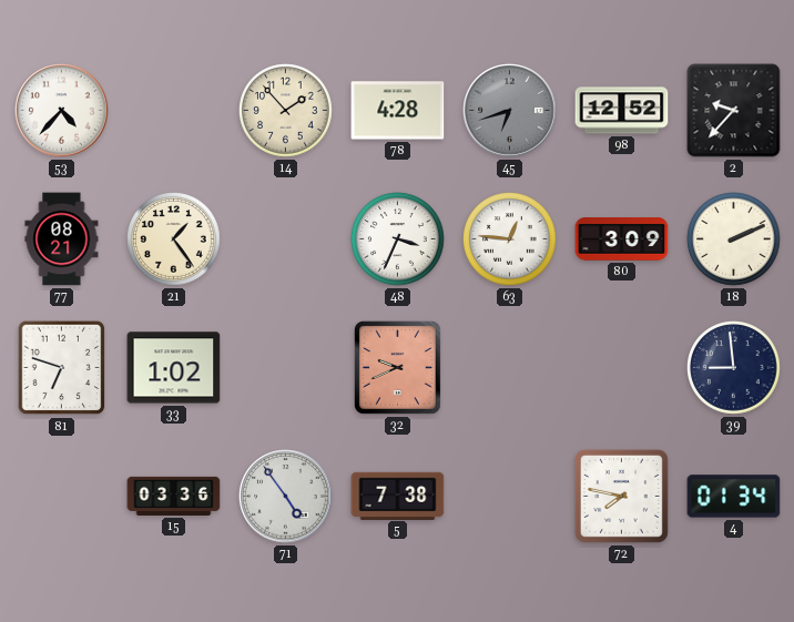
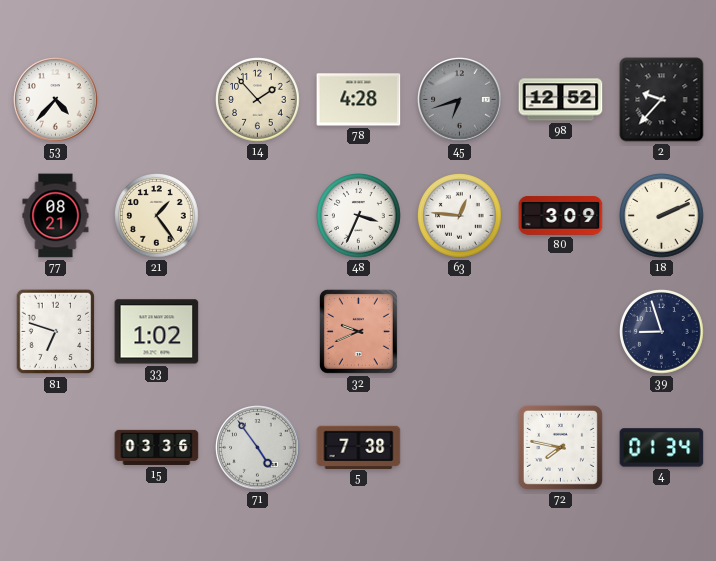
39: 8:59 -> 8:57 (662, 332)
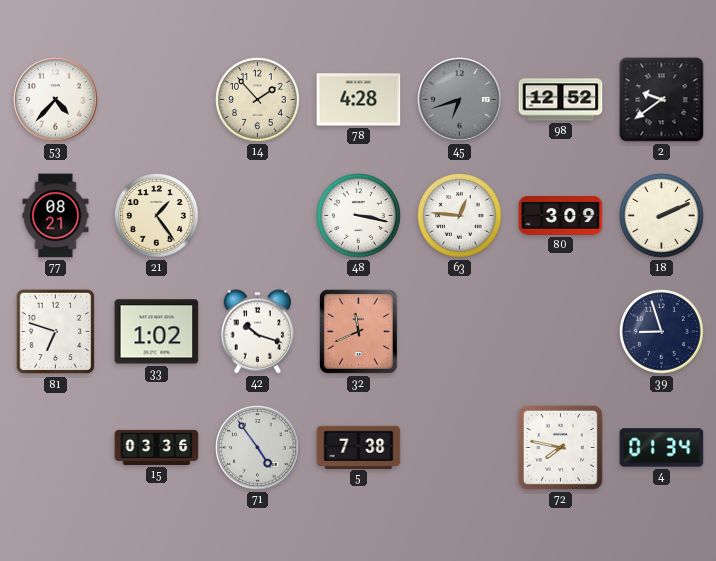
2: 9:37 -> 9:39 (662, 100)
48: 3:34 -> 3:17 (359, 216)
42: none -> 10:18 (258, 332)
32: 9:41 -> 11:41 (358, 331)
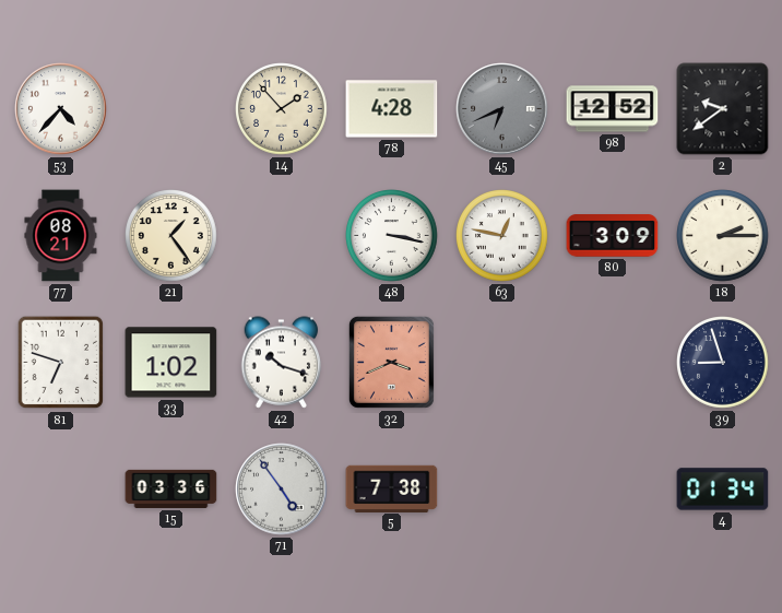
45: 6:42 -> 6:41 (502, 109)
63: 12:46 -> 12:47 (502, 236)
18: 2:11 -> 2:15 (723, 236)
32: 11:41 -> 3:41 (391, 362)
72: 7:47 -> none (560, 447)
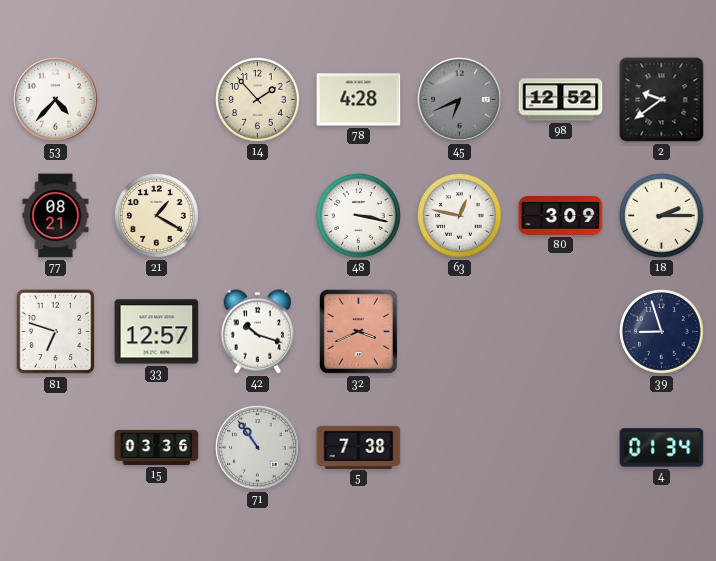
21: 1:24 -> 1:20 (157, 216)
33: 1:02 -> 12:57 (157, 332)
71: 4:54 -> 10:54 (258, 448)
